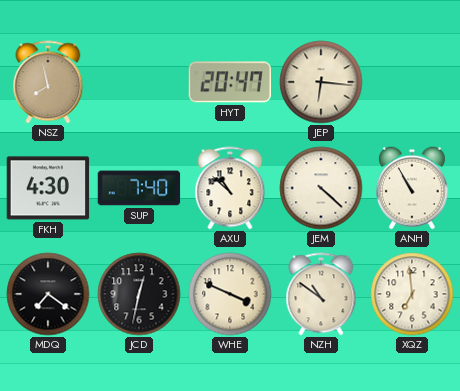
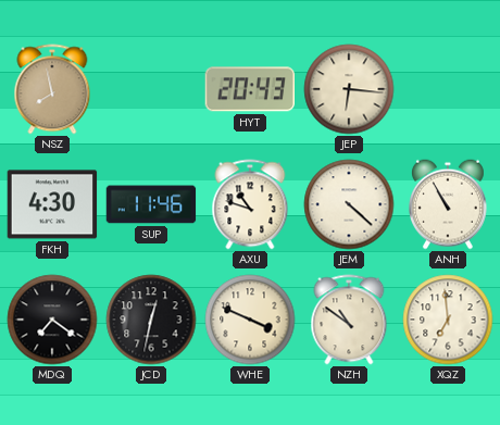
HYT: 20:47 -> 20:43 (249, 89)
SUP: 7:40 -> 11:46 (151, 204)
AXU: 10:52 -> 10:48 (250, 204)
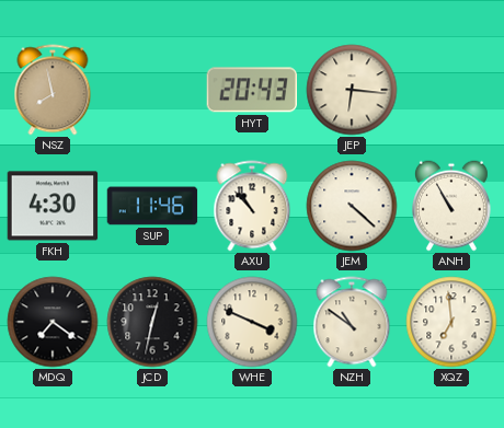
AXU: 10:48 -> 10:53 (252, 206)
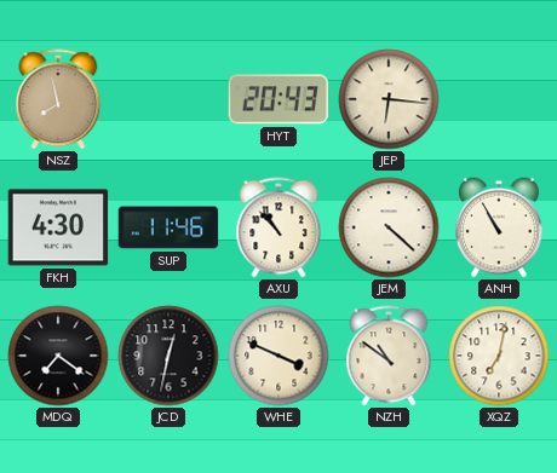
XQZ: 6:59 -> 7:02 (499, 356)
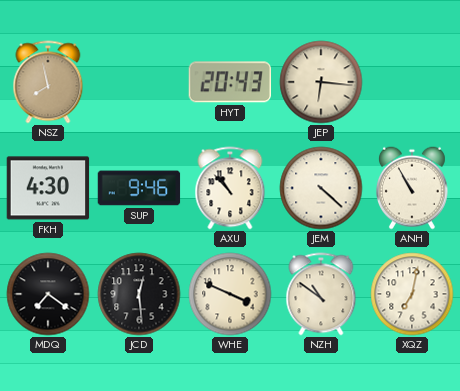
SUP: 11:46 -> 9:46 (139, 188)
JCD: 12:32 -> 12:29 (139, 294)
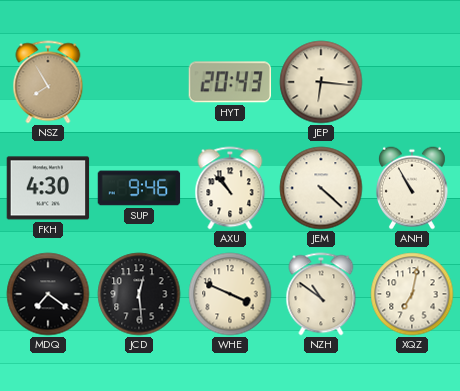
NSZ: 7:58 -> 7:55 (48, 82)
